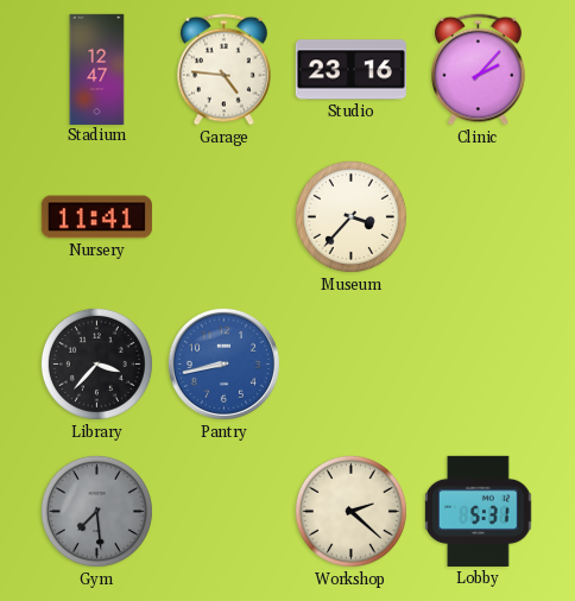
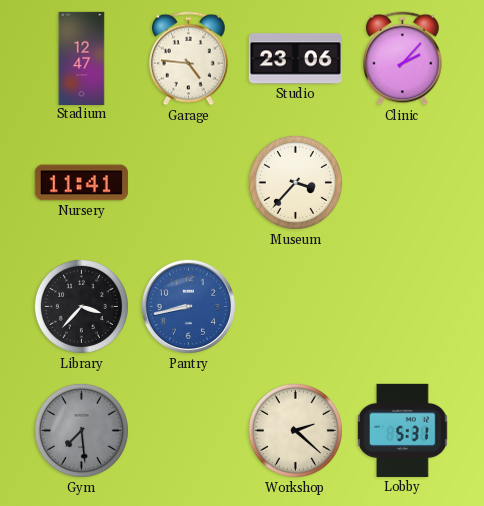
Studio: 23:16 -> 23:06 (295, 59)
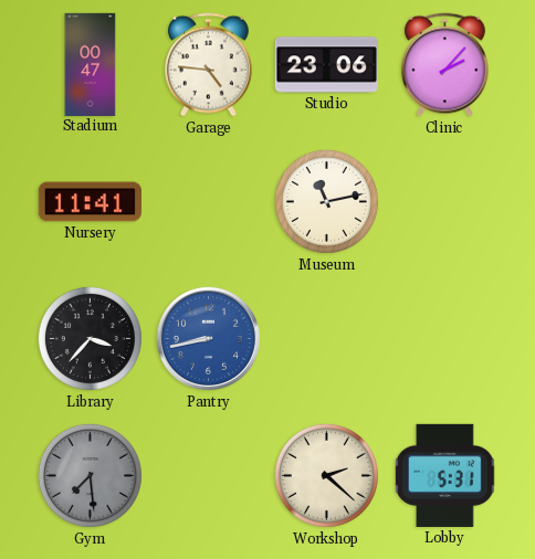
Stadium: 12:47 -> 00:47 (91, 64)
Museum: 3:37 -> 11:13 (326, 201)
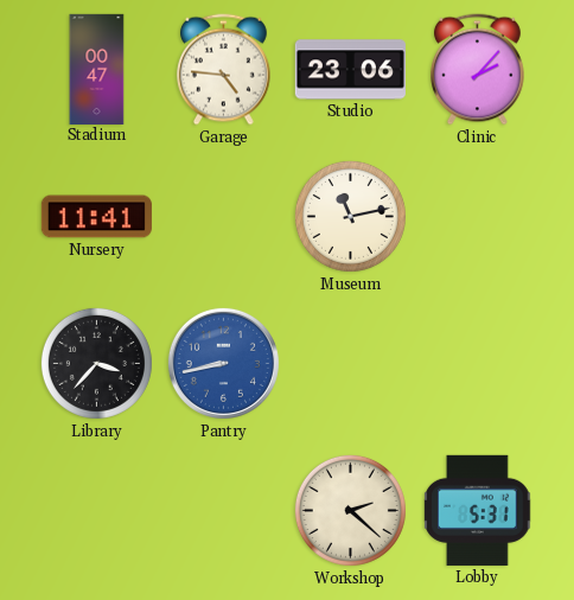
Gym: 7:29 -> none (90, 475)
